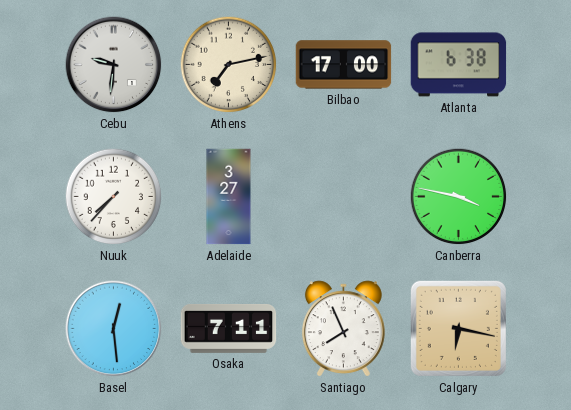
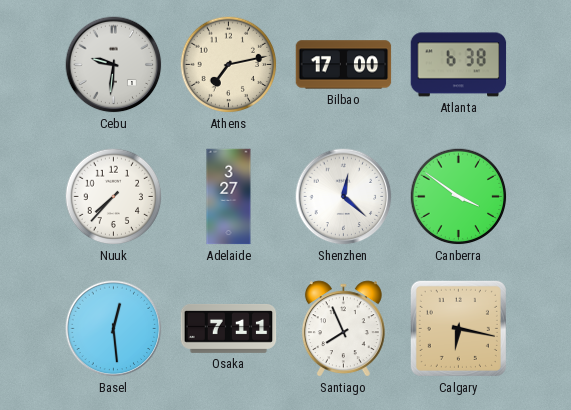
Shenzhen: none -> 12:22 (344, 197)
Canberra: 3:47 -> 3:51 (459, 197)
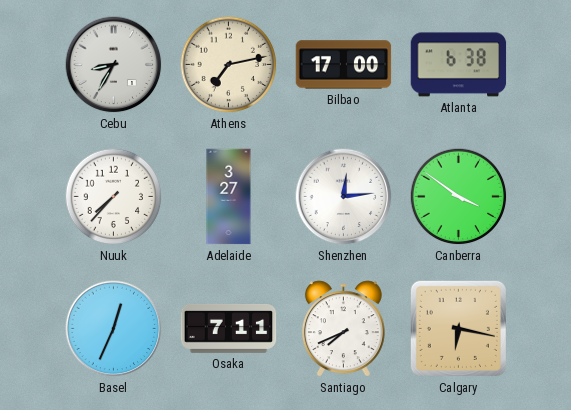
Cebu: 9:31 -> 8:35 (114, 65)
Shenzhen: 12:22 -> 12:14 (344, 197)
Basel: 12:29 -> 12:34 (114, 329)
Santiago: 7:56 -> 7:41 (343, 329)
